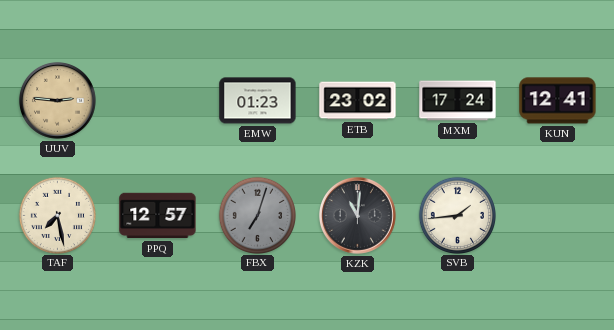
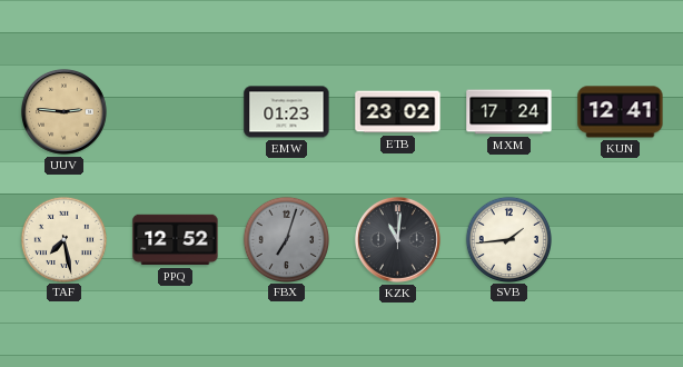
PPQ: 12:57 -> 12:52 (176, 240)
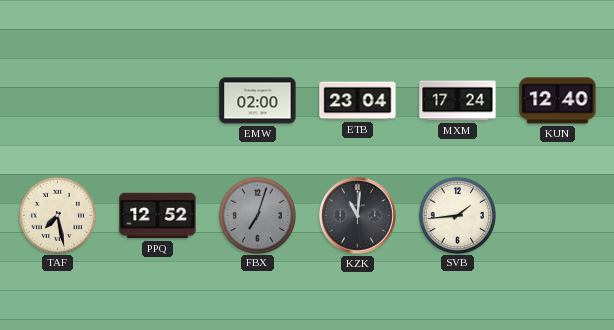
UUV: 2:46 -> none (63, 111)
EMW: 01:23 -> 02:00 (258, 101)
ETB: 23:02 -> 23:04 (358, 101)
KUN: 12:41 -> 12:40 (558, 101)
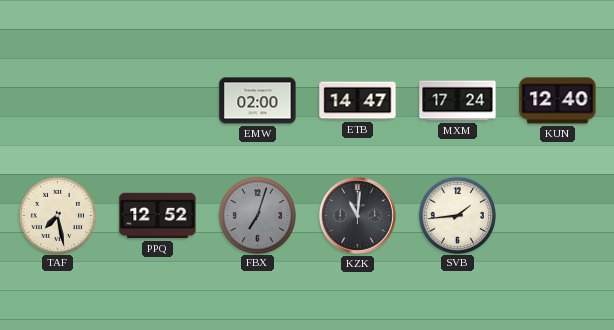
ETB: 23:04 -> 14:47 (358, 101)
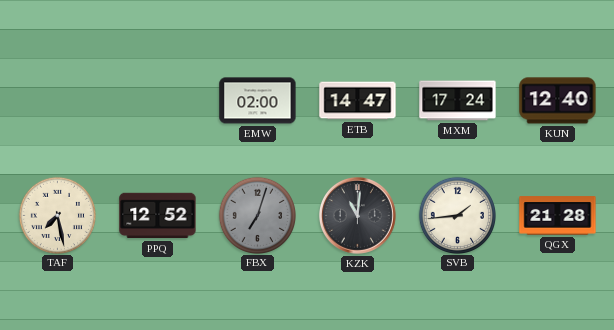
QGX: none -> 21:28 (558, 216)
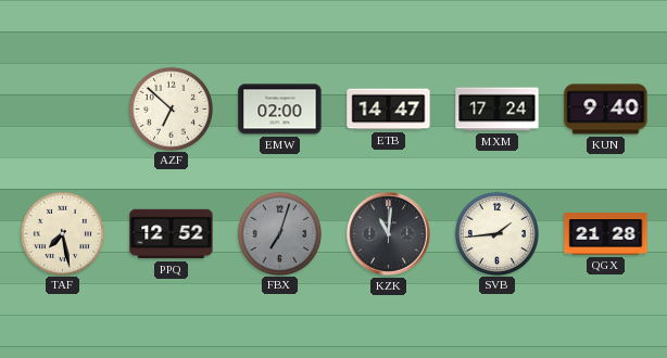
AZF: none -> 6:52 (171, 108)
KUN: 12:40 -> 9:40 (606, 110)
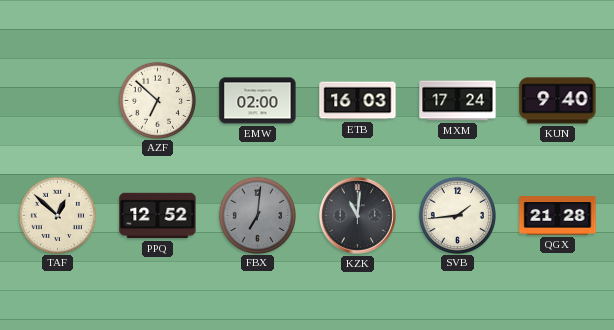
ETB: 14:47 -> 16:03 (358, 101)
TAF: 7:28 -> 12:52 (57, 215)
FBX: 7:03 -> 7:01 (257, 215)
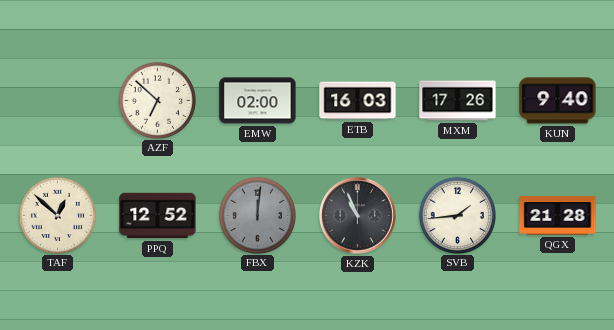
MXM: 17:24 -> 17:26 (458, 101)
FBX: 7:01 -> 12:01 (257, 215)
KZK: 11:01 -> 10:56 (357, 215)
